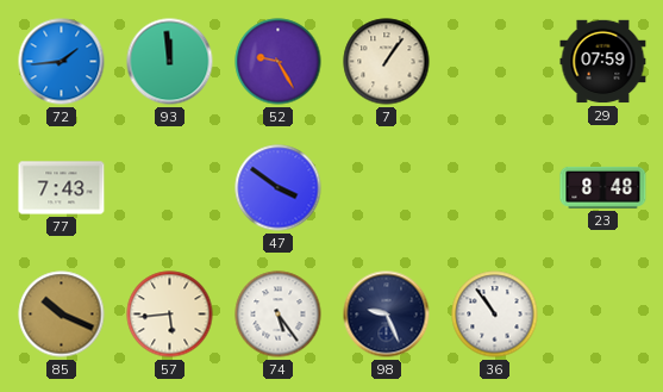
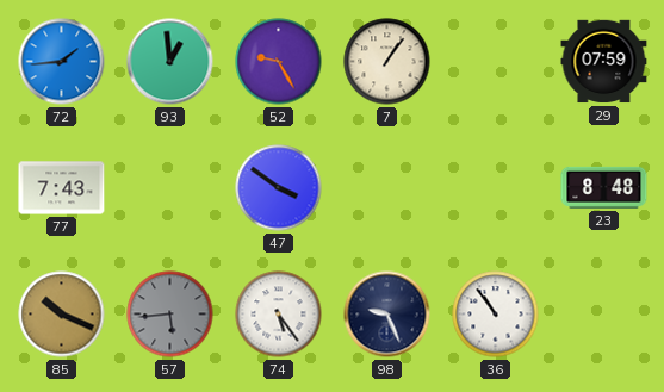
93: 11:59 -> 12:59 (170, 62)
57 dial: cream -> grey (170, 315)
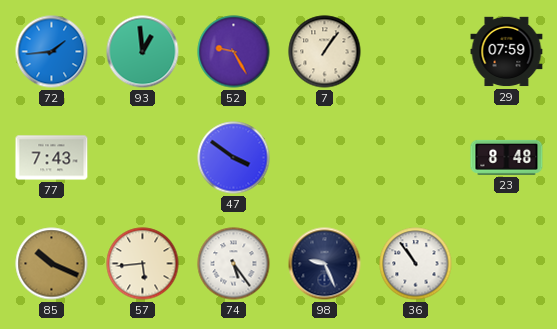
57 dial: grey -> cream (143, 264)
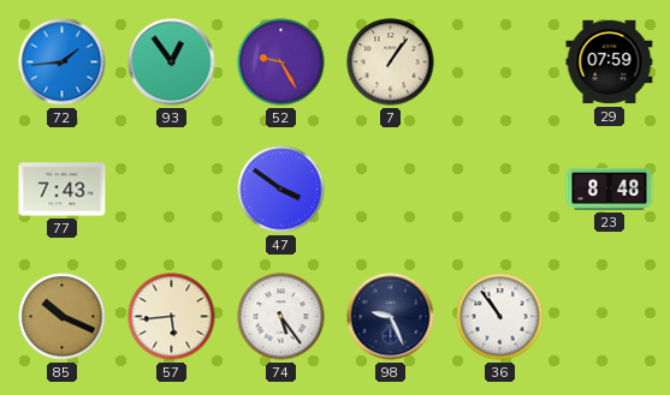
93: 12:59 -> 12:54 (172, 62)
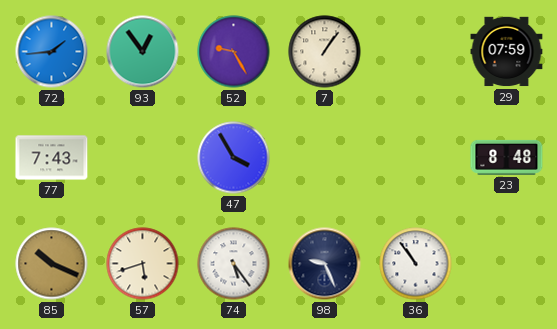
47: 3:51 -> 3:55 (234, 158)
57: 5:44 -> 5:42 (143, 264)
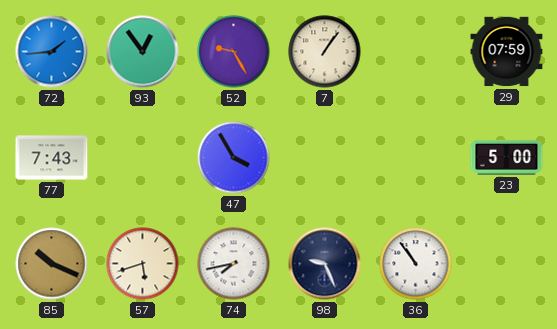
23: 8:48 -> 5:00 (507, 157)
74: 5:24 -> 7:43 (234, 264)
